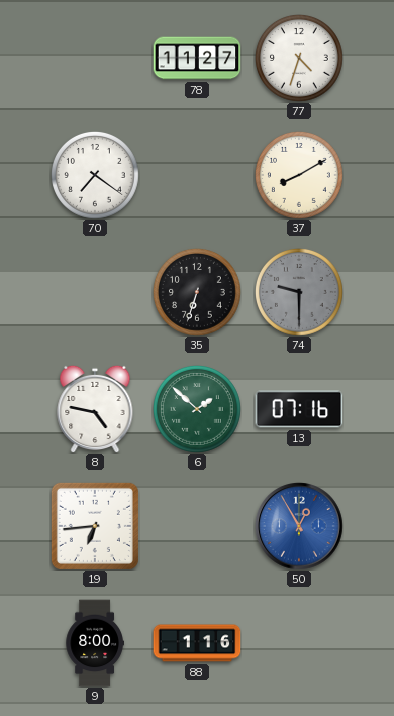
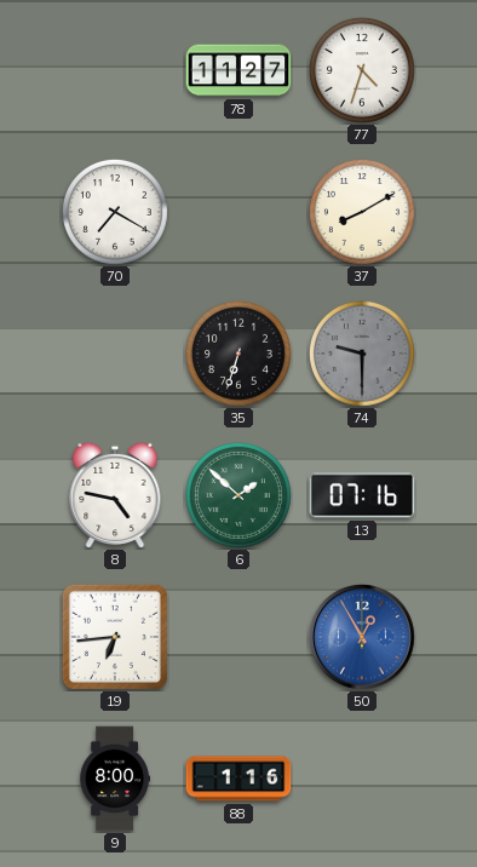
70: 7:21 -> 7:20 (115, 213)
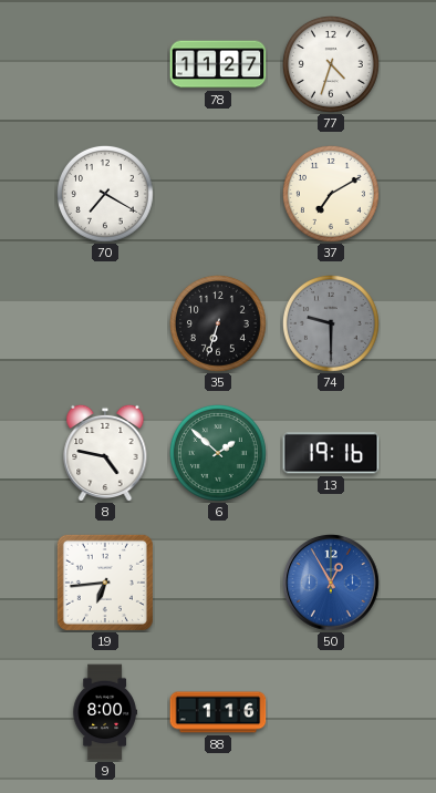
37: 8:10 -> 7:10 (331, 195)
13: 07:16 -> 19:16 (331, 453)
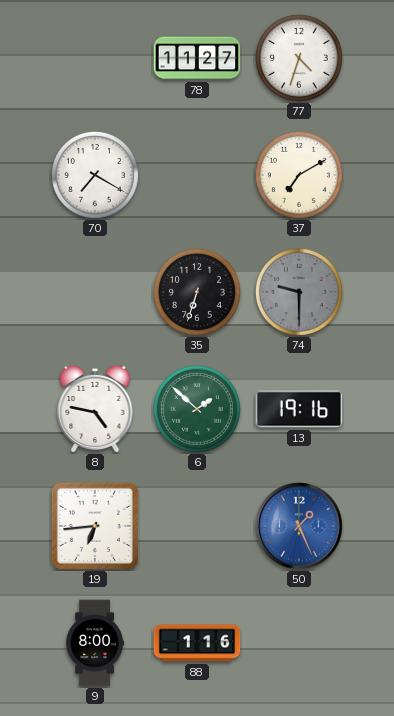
50: 12:55 -> 1:26 (300, 527)
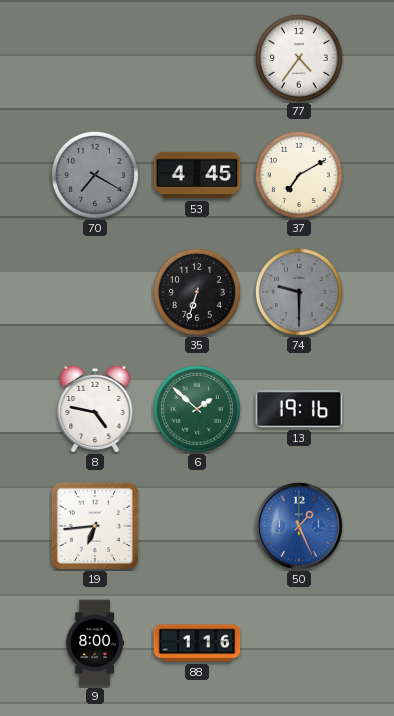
78: 11:27 -> none (197, 58)
77: 4:33 -> 4:36 (299, 59)
70 dial: white -> grey (95, 176)
53: none -> 4:45 (197, 175)
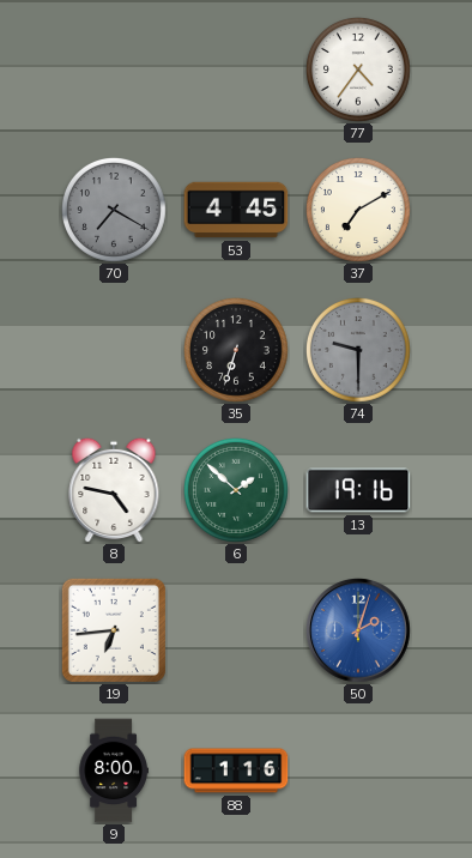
50: 1:26 -> 2:03 (359, 632)
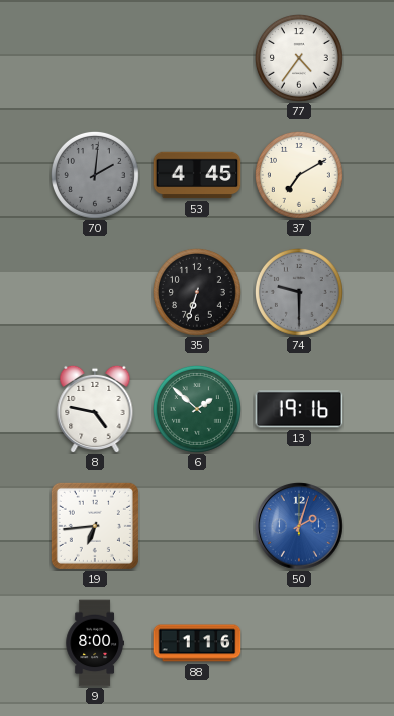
70: 7:20 -> 2:01 (95, 176)
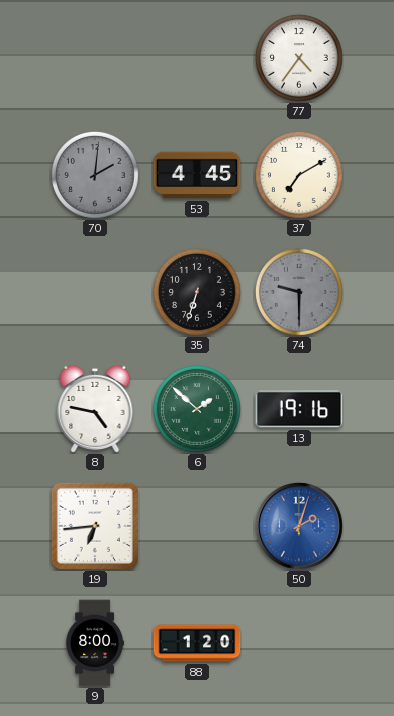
88: 1:16 -> 1:20 (197, 643)
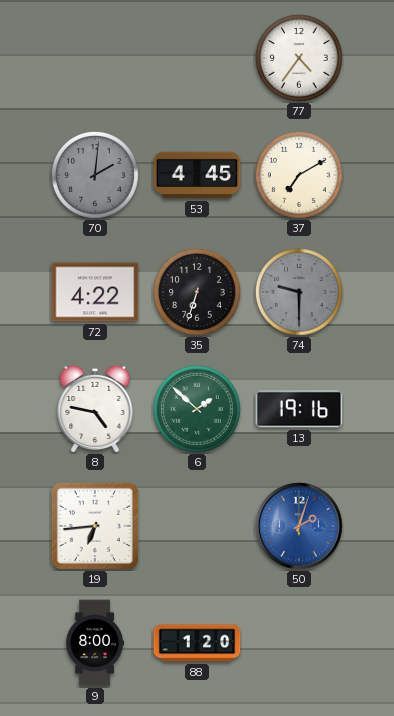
72: none -> 4:22 (95, 292)
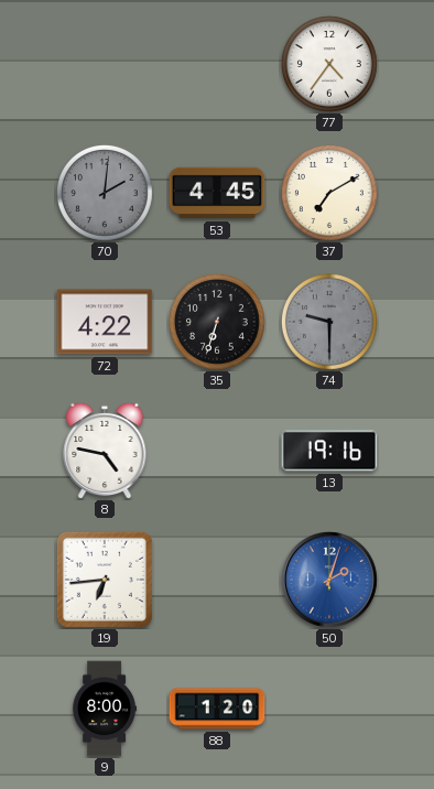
6: 1:52 -> none (197, 410)
